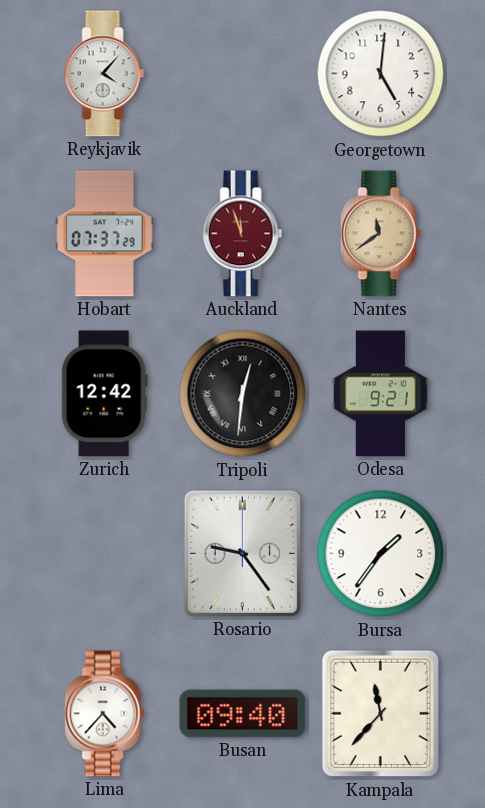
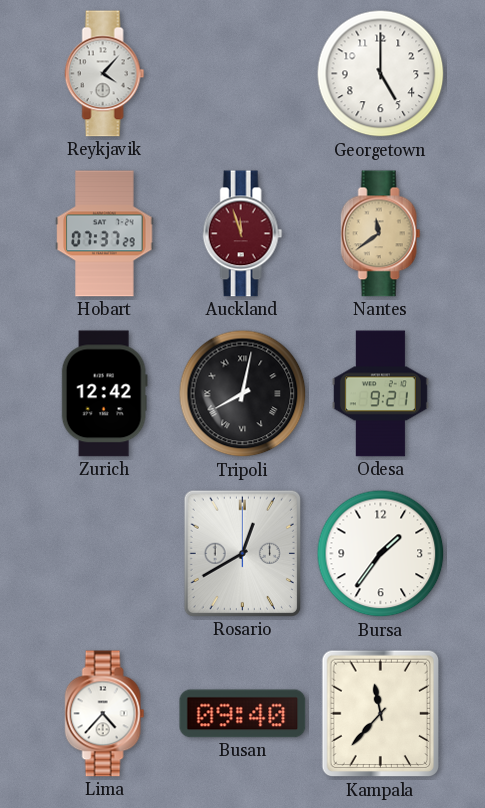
Georgetown: 5:01 -> 5:00 (381, 74)
Tripoli: 12:31 -> 8:02 (243, 394)
Rosario: 9:24 -> 12:40 (242, 553)
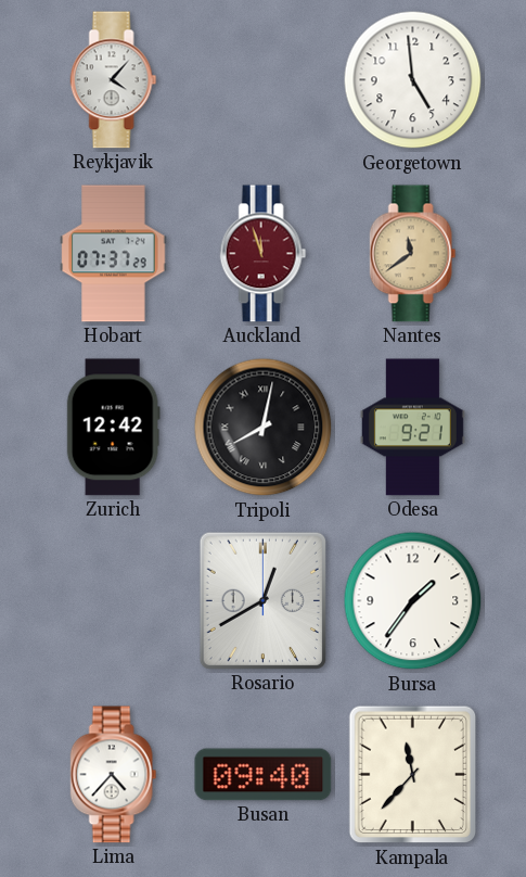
Georgetown: 5:00 -> 4:59 (413, 80)
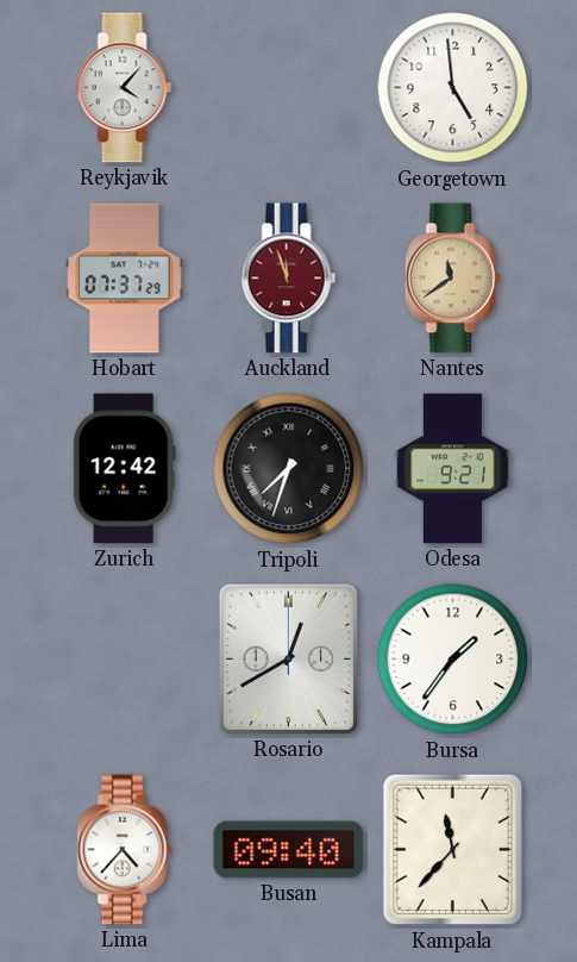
Tripoli: 8:02 -> 7:33 (289, 469)
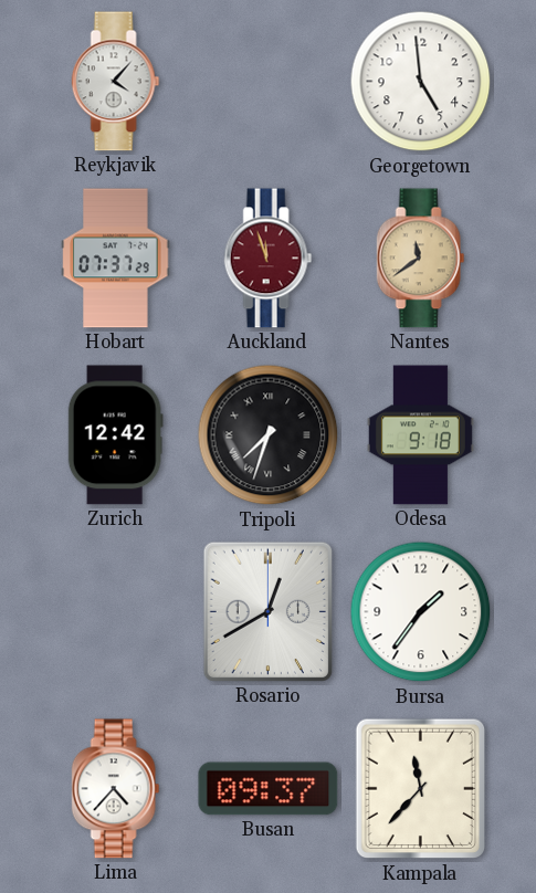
Odesa: 9:21 -> 9:18 (420, 435)
Busan: 09:40 -> 09:37 (269, 789)
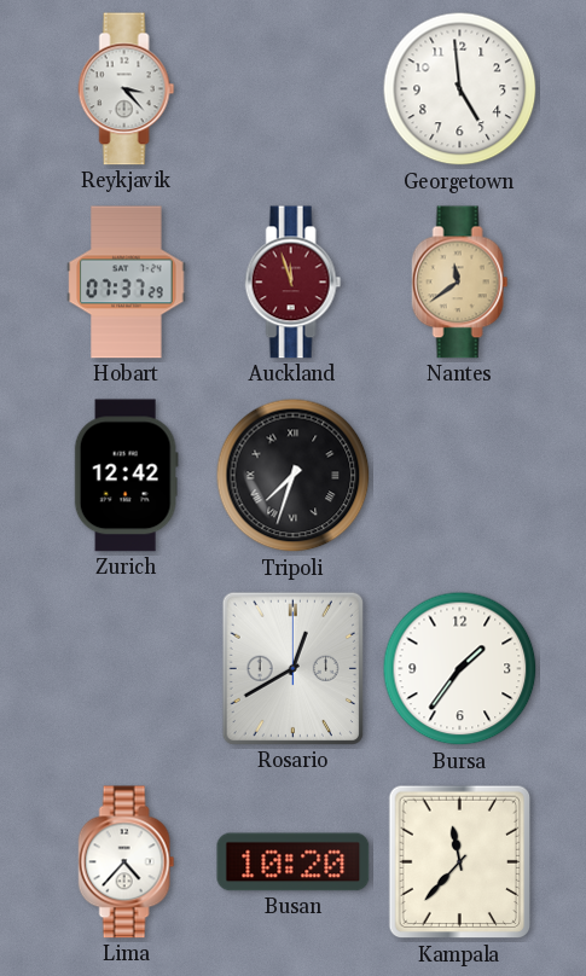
Reykjavik: 4:07 -> 3:23 (127, 89)
Odesa: 9:18 -> none (420, 435)
Busan: 09:37 -> 10:20 (294, 862)
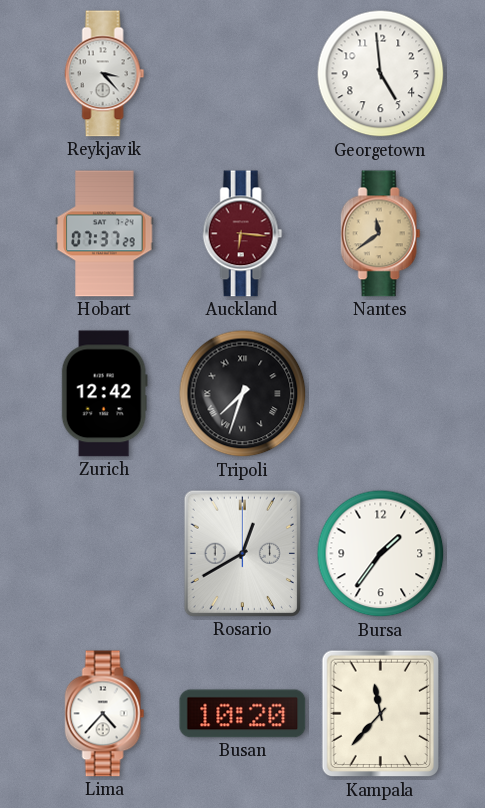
Auckland: 11:57 -> 6:16 (243, 234)
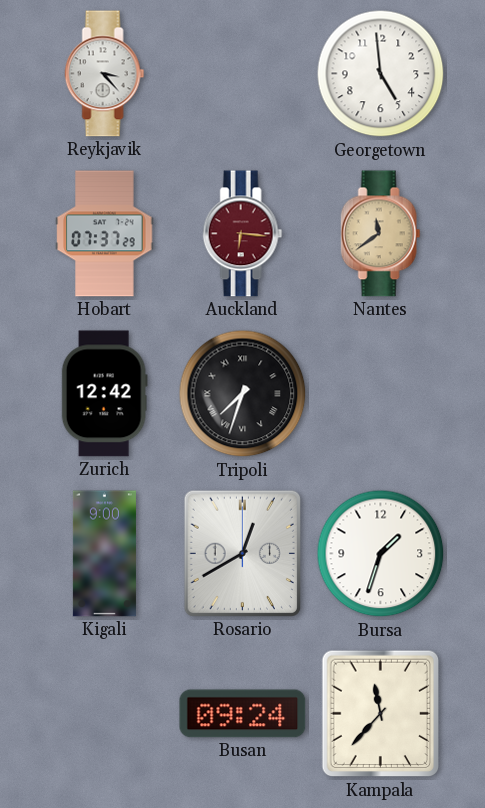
Kigali: none -> 9:00 (104, 554)
Bursa: 1:36 -> 1:33 (381, 554)
Lima: 4:37 -> none (105, 714)
Busan: 10:20 -> 09:24 (243, 714)
